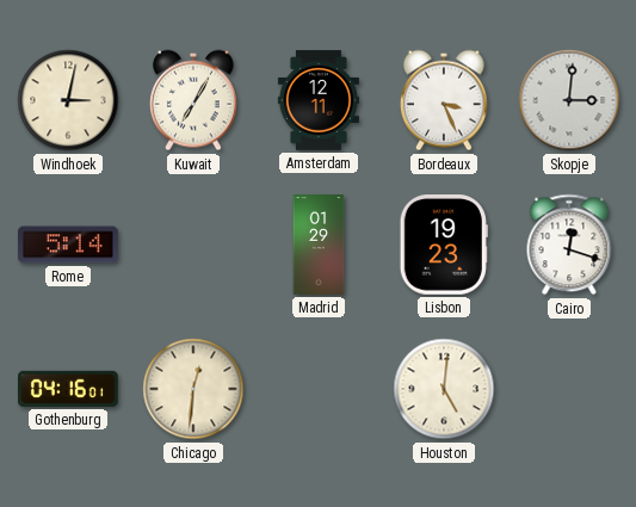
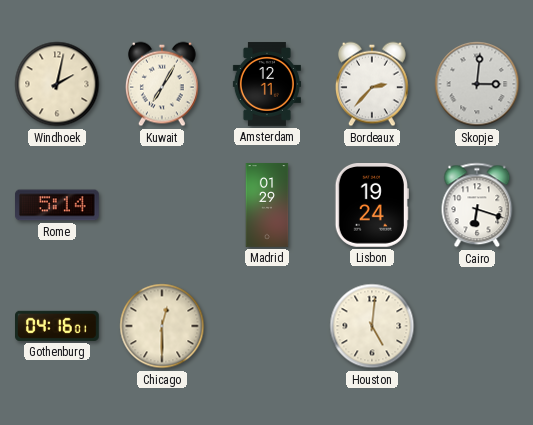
Windhoek: 3:02 -> 2:02 (57, 84)
Bordeaux: 3:26 -> 2:37 (373, 84)
Lisbon: 19:23 -> 19:24 (372, 206)
Cairo: 12:18 -> 6:18 (477, 205)
Chicago: 12:31 -> 12:30 (162, 326)
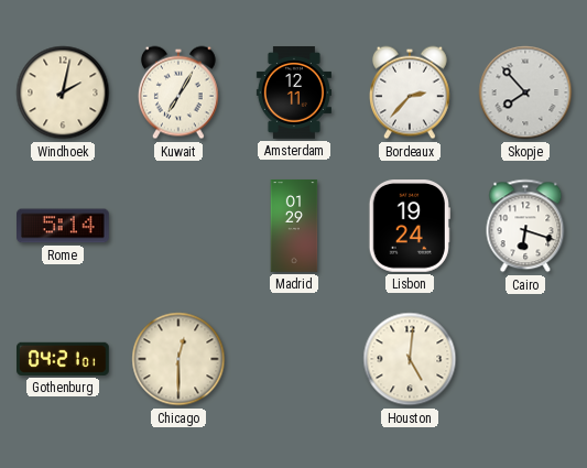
Skopje: 3:01 -> 7:53 (525, 92)
Gothenburg: 04:16 -> 04:21 (64, 359)
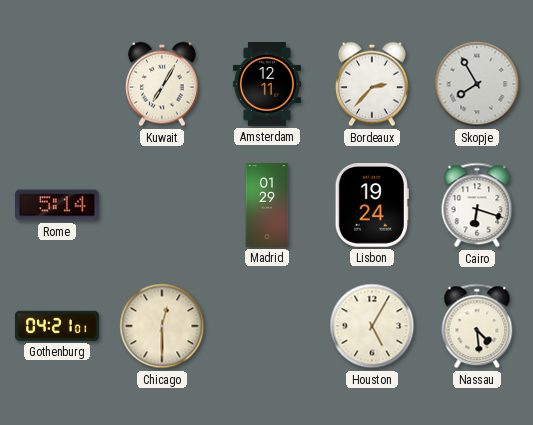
Windhoek: 2:02 -> none (63, 92)
Skopje: 7:53 -> 7:55 (477, 84)
Houston: 5:01 -> 5:05 (372, 326)
Nassau: none -> 4:29 (477, 326)
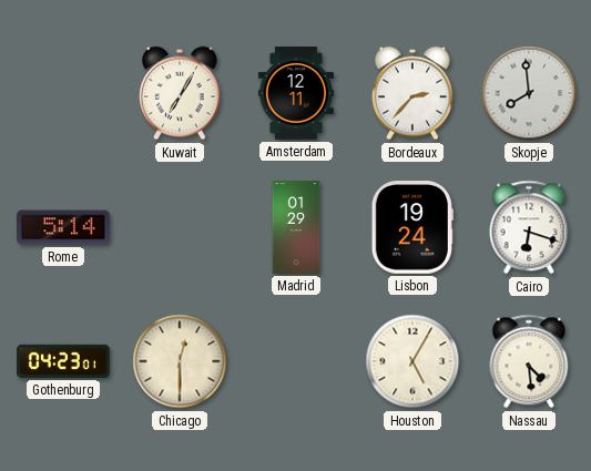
Skopje: 7:55 -> 7:59 (529, 93)
Gothenburg: 04:21 -> 04:23 (64, 361)
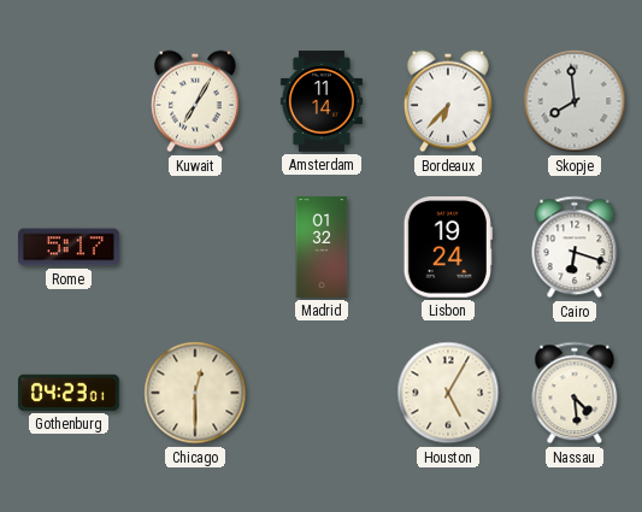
Amsterdam: 12:11 -> 11:14 (322, 101)
Bordeaux: 2:37 -> 6:37 (449, 101)
Rome: 5:14 -> 5:17 (70, 247)
Madrid: 01:29 -> 01:32 (322, 247)
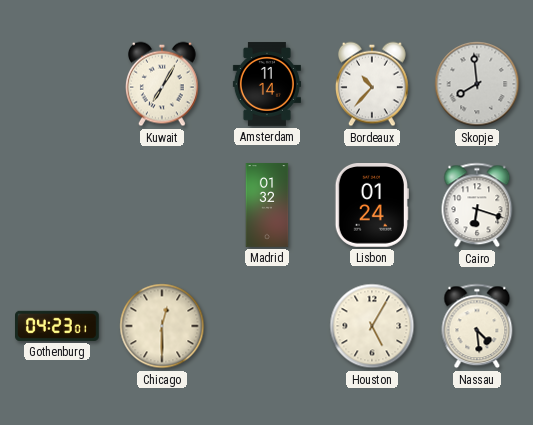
Bordeaux: 6:37 -> 10:37 (373, 84)
Rome: 5:17 -> none (70, 247)
Lisbon: 19:24 -> 01:24 (372, 206)
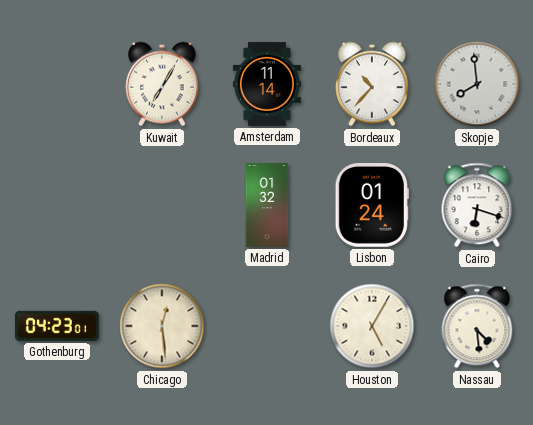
Chicago: 12:30 -> 12:29 (162, 326)
